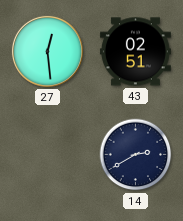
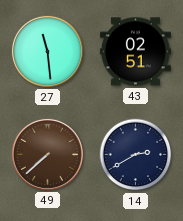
27: 12:29 -> 11:29 (47, 51)
49: none -> 7:38 (47, 154)
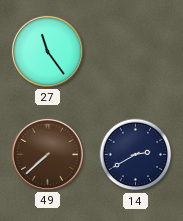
27: 11:29 -> 11:24 (47, 51)
43: 02:51 -> none (135, 52)
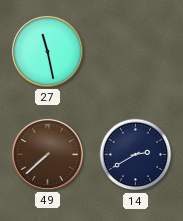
27: 11:24 -> 11:28 (47, 51)
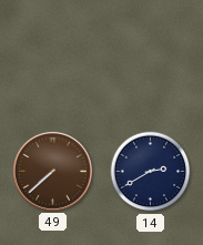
27: 11:28 -> none (47, 51)
